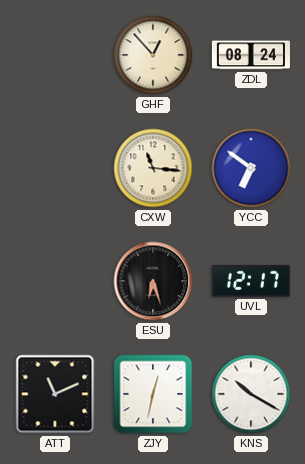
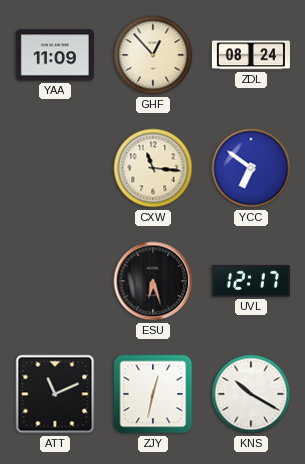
YAA: none -> 11:09 (55, 55)
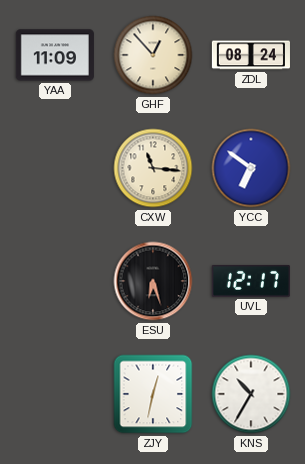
ATT: 11:11 -> none (55, 394)
KNS: 10:20 -> 10:35 (251, 394)
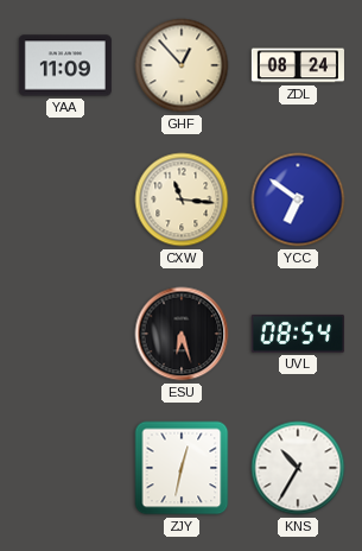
UVL: 12:17 -> 08:54 (298, 334)
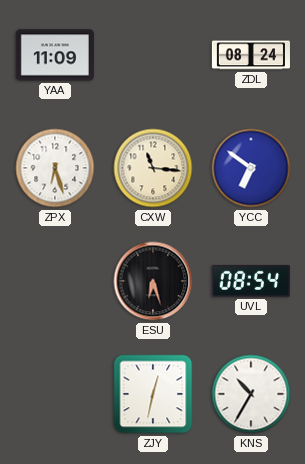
GHF: 12:53 -> none (182, 65)
ZPX: none -> 6:27 (55, 168)
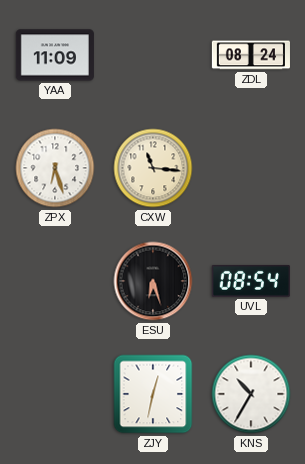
YCC: 6:51 -> none (251, 168)
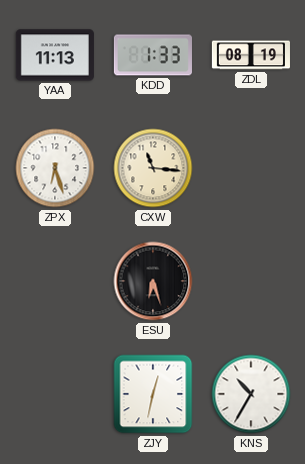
YAA: 11:09 -> 11:13 (55, 55)
KDD: none -> 1:33 (153, 55)
ZDL: 08:24 -> 08:19 (251, 55)
UVL: 08:54 -> none (251, 281)
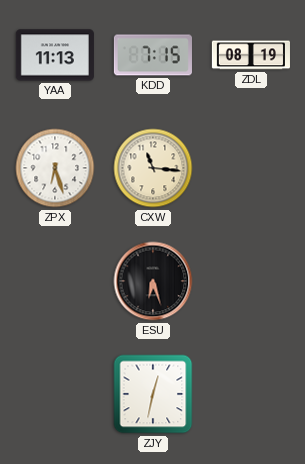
KDD: 1:33 -> 7:15 (153, 55)
KNS: 10:35 -> none (251, 394)
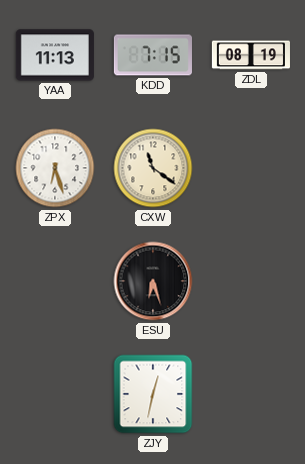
CXW: 11:16 -> 11:21 (153, 168)
